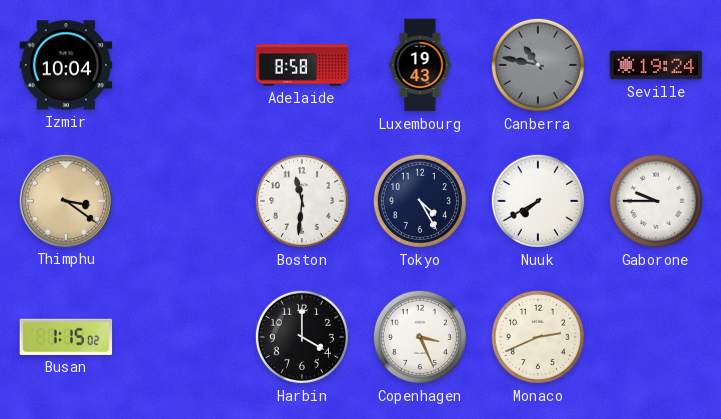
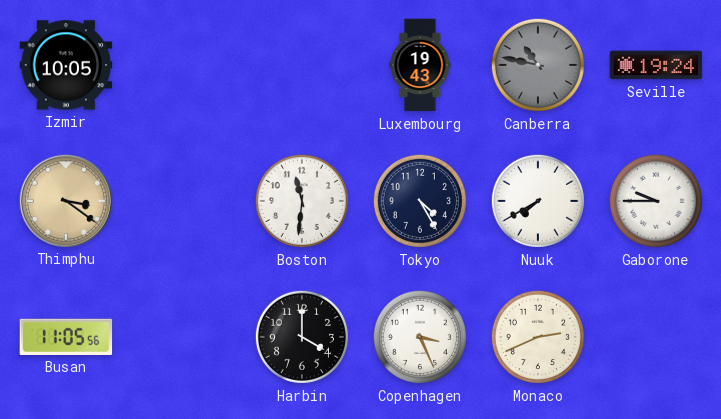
Izmir: 10:04 -> 10:05 (66, 65)
Adelaide: 8:58 -> none (302, 65)
Busan: 1:15 -> 11:05 (66, 337)
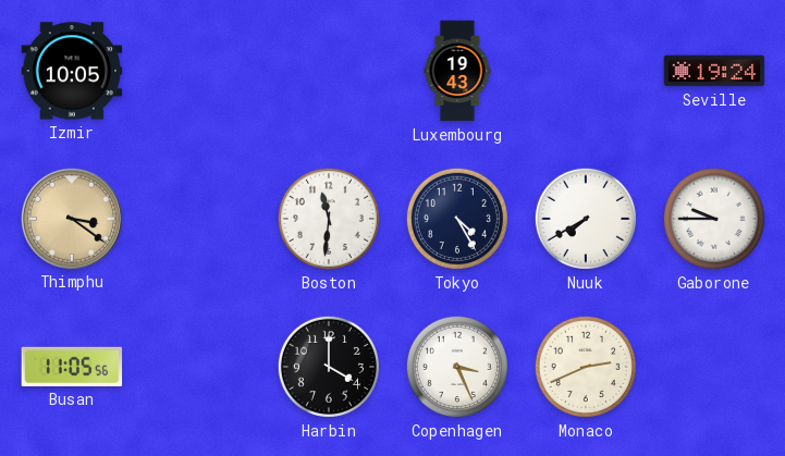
Canberra: 10:47 -> none (538, 65)
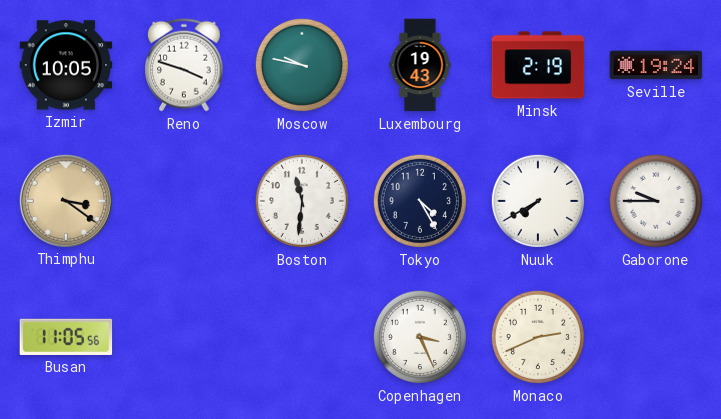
Reno: none -> 3:48 (185, 65)
Moscow: none -> 9:47 (302, 65)
Minsk: none -> 2:19 (538, 65)
Harbin: 4:00 -> none (329, 367)
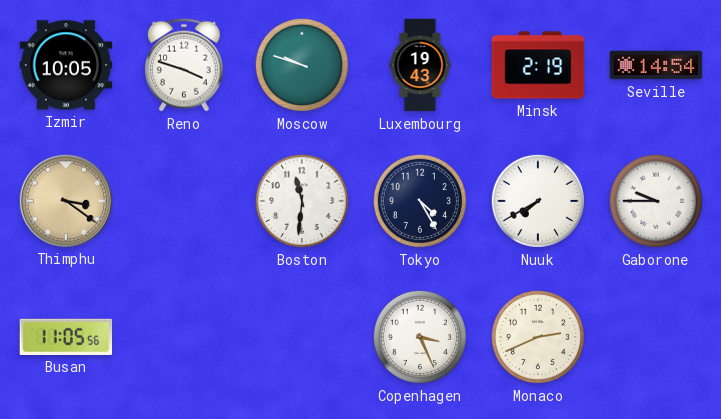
Moscow: 9:47 -> 9:48 (302, 65)
Seville: 19:24 -> 14:54 (656, 65)
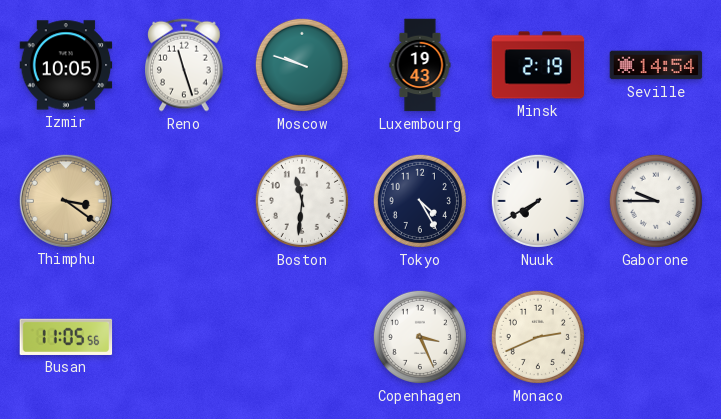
Reno: 3:48 -> 11:27 (185, 65)
